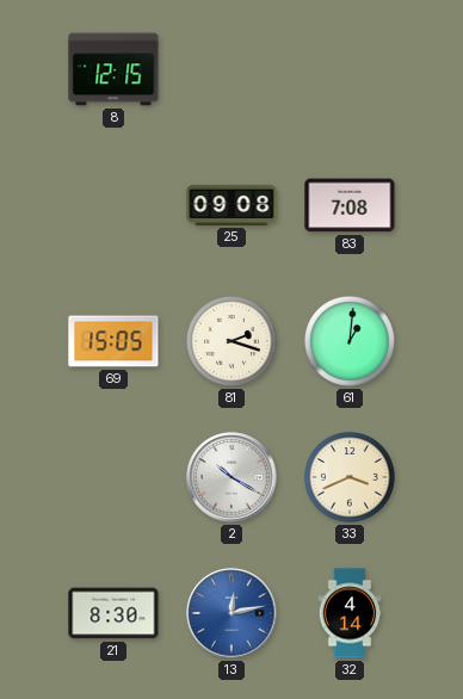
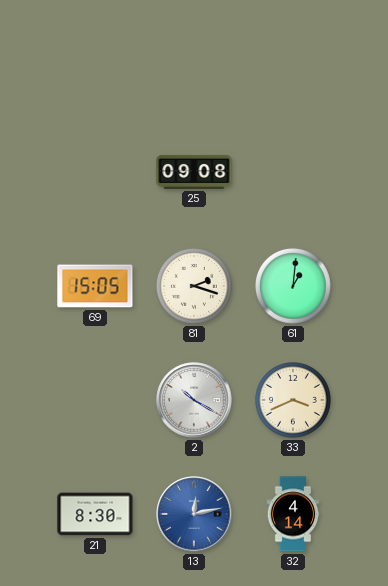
8: 12:15 -> none (113, 69)
83: 7:08 -> none (350, 205)
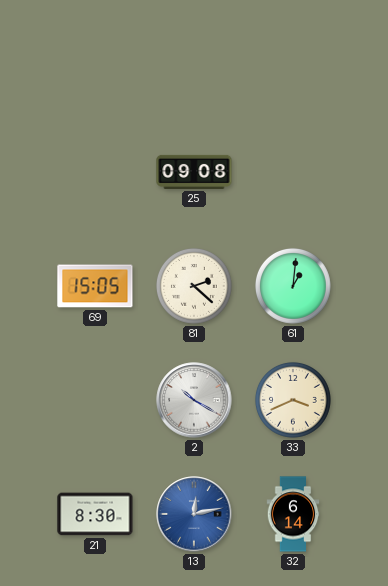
81: 2:18 -> 2:22 (194, 286)
32: 4:14 -> 6:14 (293, 514)
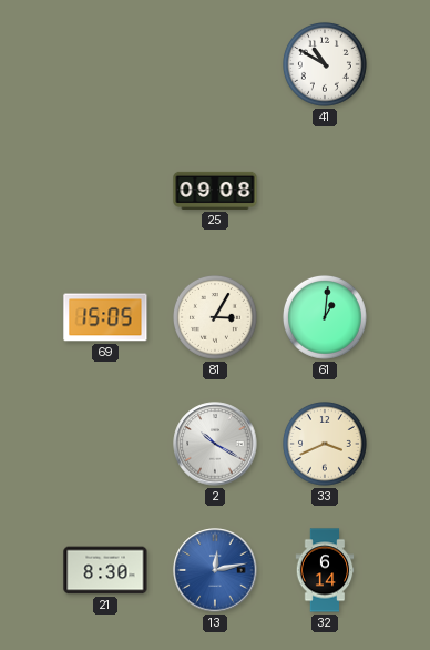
41: none -> 10:50 (325, 64)
81: 2:22 -> 3:05 (215, 317)
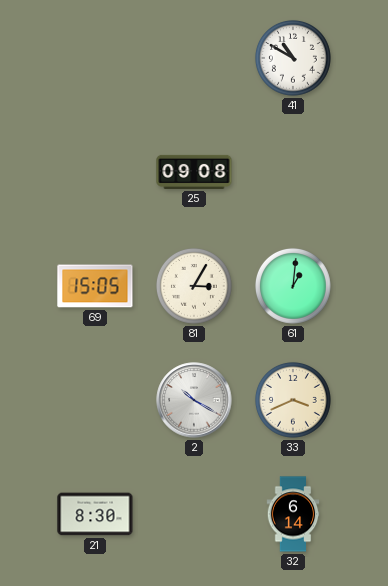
13: 12:13 -> none (215, 570)
